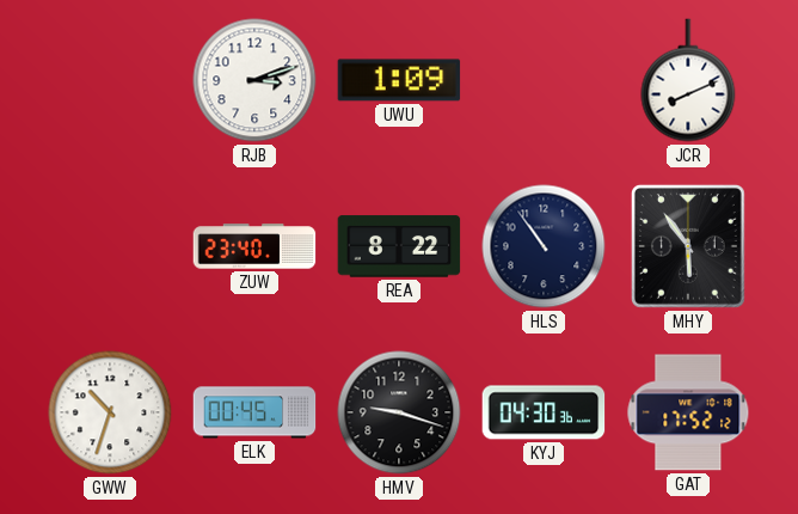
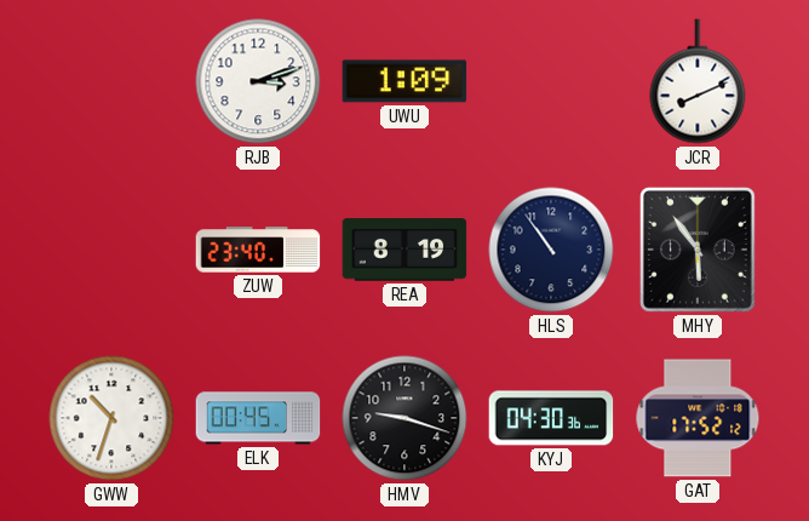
REA: 8:22 -> 8:19 (404, 250)
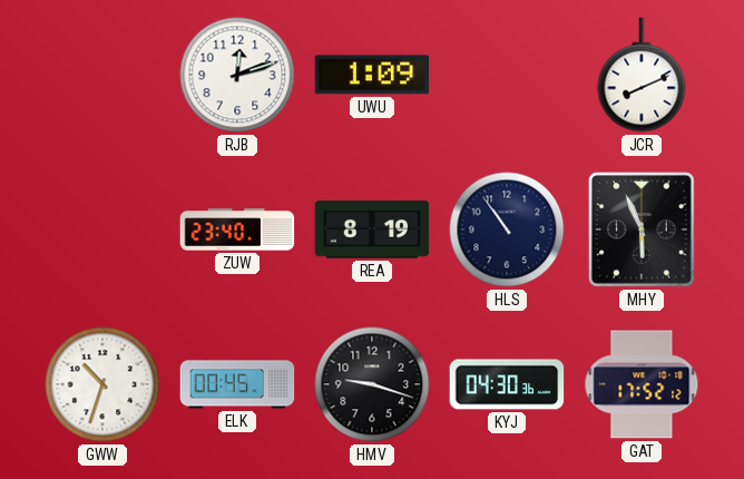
RJB: 3:12 -> 12:12 (237, 75)
MHY: 5:54 -> 5:56 (642, 229)
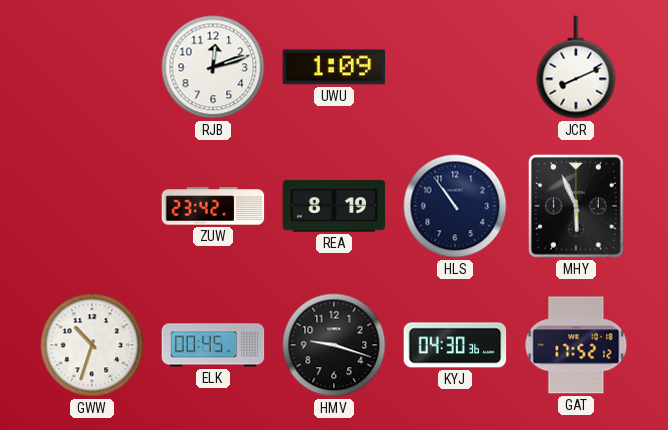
ZUW: 23:40 -> 23:42 (213, 206)
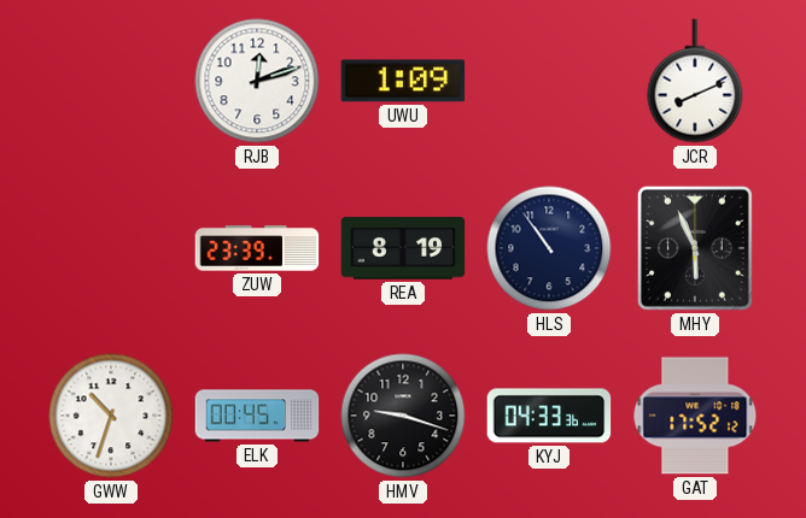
ZUW: 23:42 -> 23:39 (257, 248)
KYJ: 04:30 -> 04:33 (549, 416)
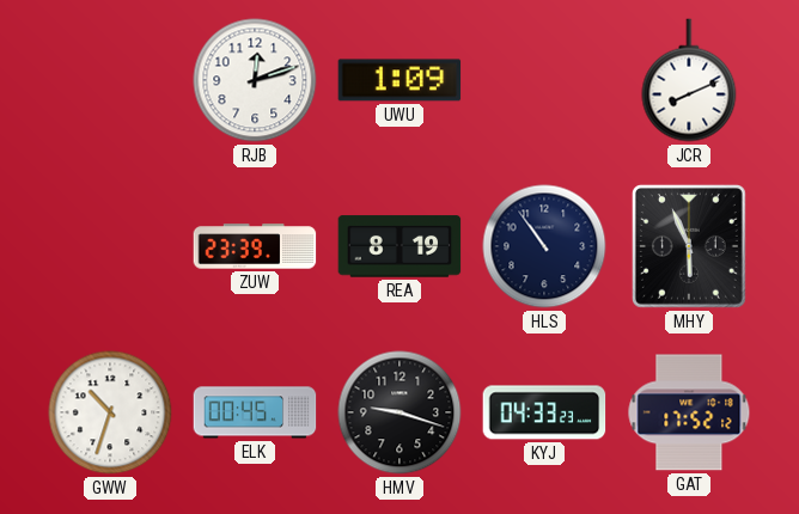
KYJ: 04:33:36 -> 04:33:23 (544, 412)
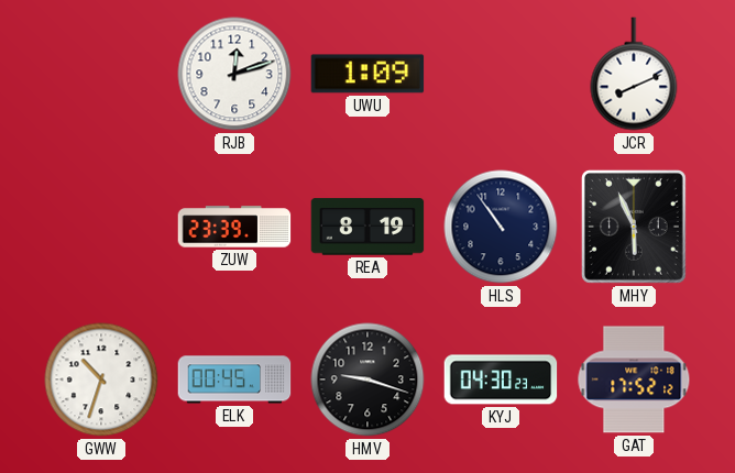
KYJ: 04:33 -> 04:30 (501, 380)
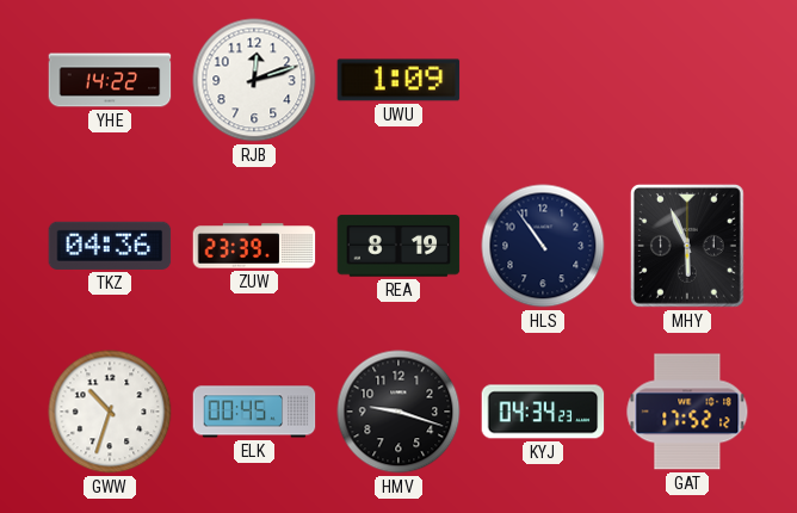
YHE: none -> 14:22 (110, 80)
JCR: 8:11 -> none (634, 74)
TKZ: none -> 04:36 (110, 246)
KYJ: 04:30 -> 04:34 (543, 412)
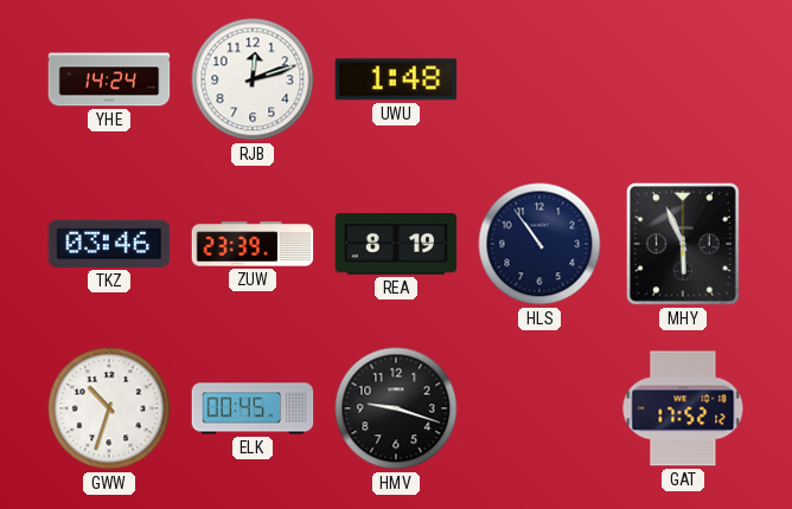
YHE: 14:22 -> 14:24 (109, 79)
UWU: 1:09 -> 1:48 (396, 79)
TKZ: 04:36 -> 03:46 (109, 244)
KYJ: 04:34 -> none (543, 412)
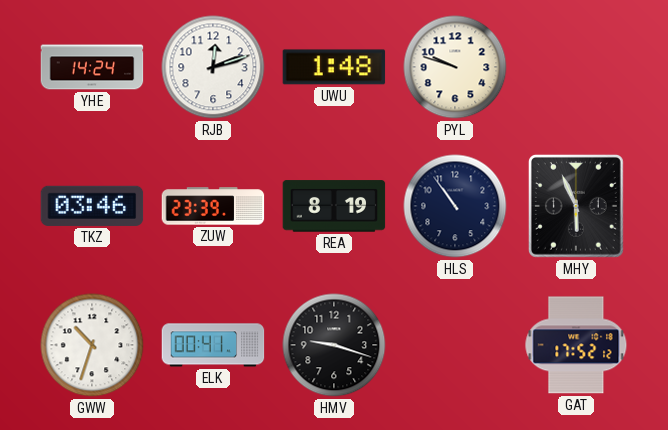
PYL: none -> 9:48 (455, 67)
ELK: 00:45 -> 00:41 (213, 345)
